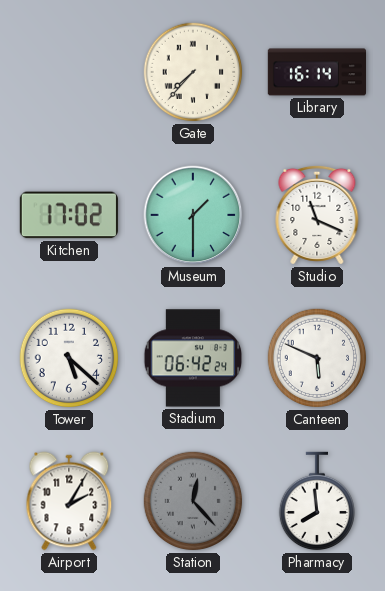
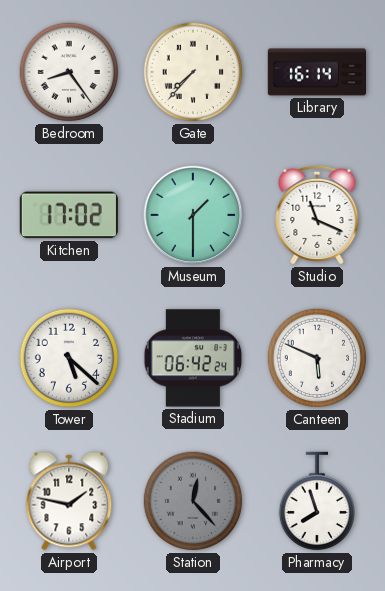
Bedroom: none -> 8:24 (69, 72)
Airport: 2:05 -> 1:47 (69, 501)
Pharmacy: 7:59 -> 7:57 (316, 501)
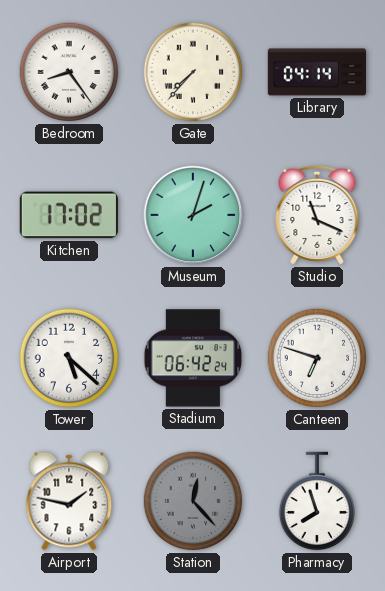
Library: 16:14 -> 04:14 (316, 72)
Museum: 1:30 -> 2:03 (193, 215)
Canteen: 5:49 -> 6:48 (317, 358)
